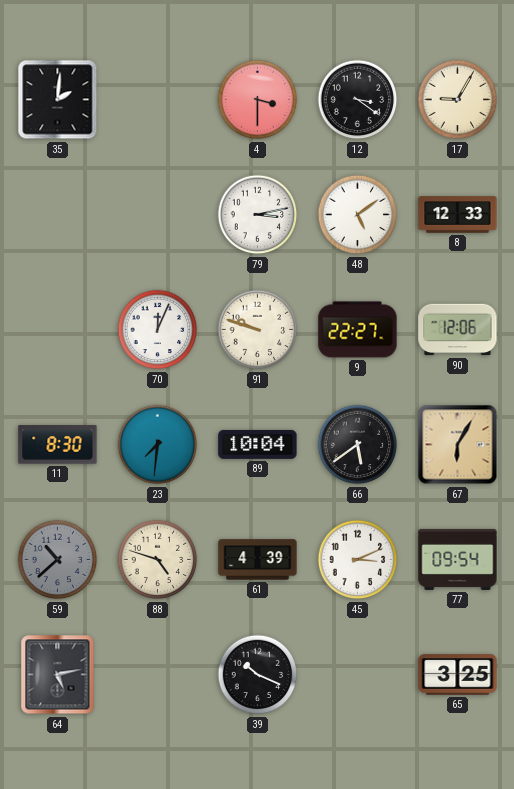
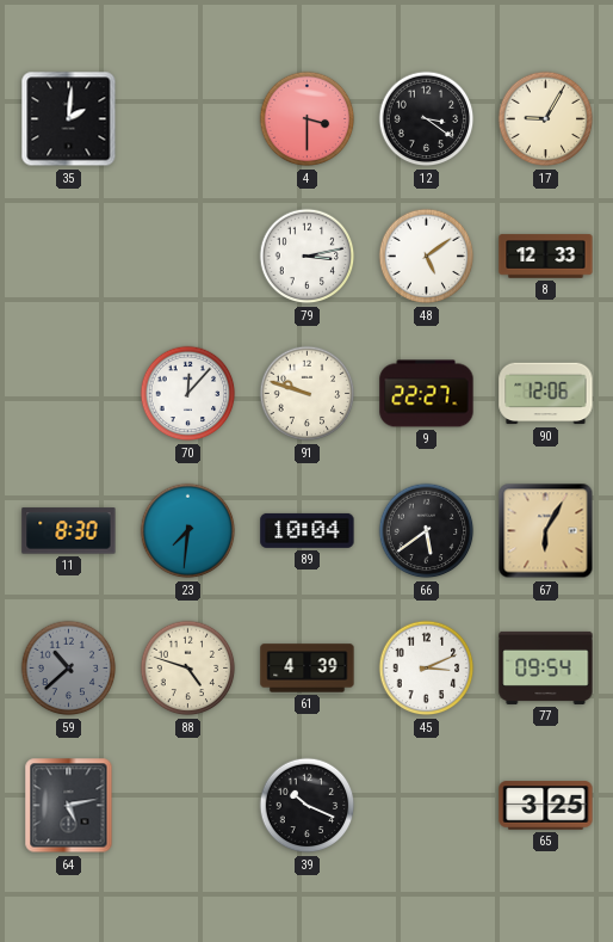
70: 12:04 -> 12:07 (188, 394)
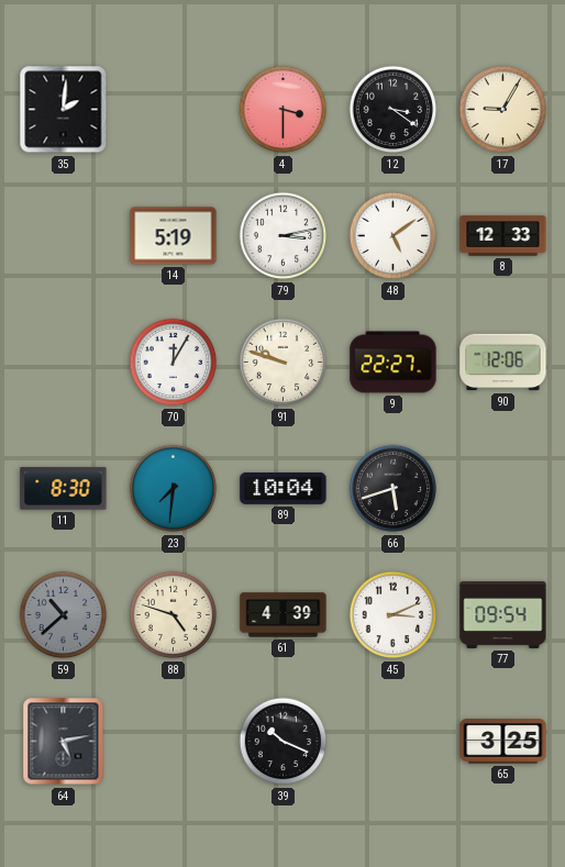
14: none -> 5:19 (174, 236)
70: 12:07 -> 12:05 (174, 363)
66: 5:39 -> 5:42 (394, 489)
67: 6:05 -> none (546, 531)
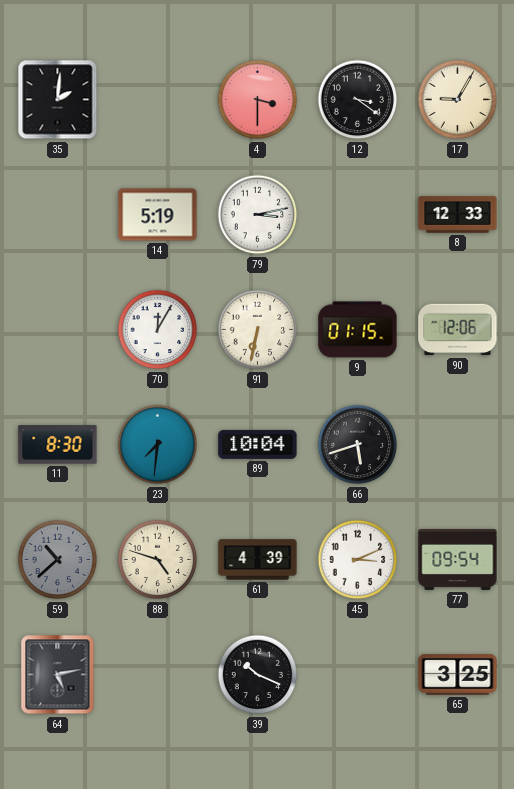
48: 5:09 -> none (394, 236)
91: 9:48 -> 6:32 (258, 330)
9: 22:27 -> 01:15 (358, 330)
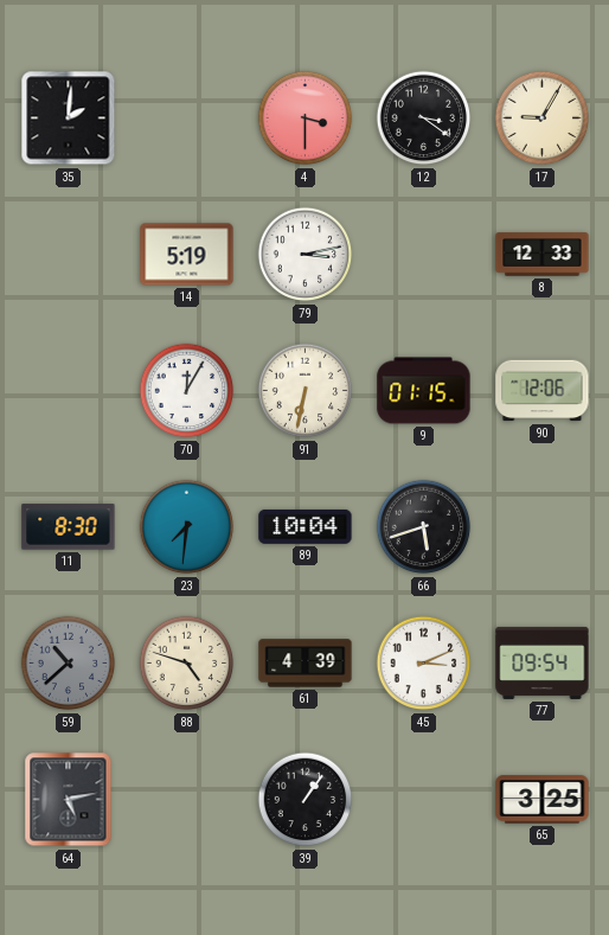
39: 10:19 -> 1:06 (306, 800)
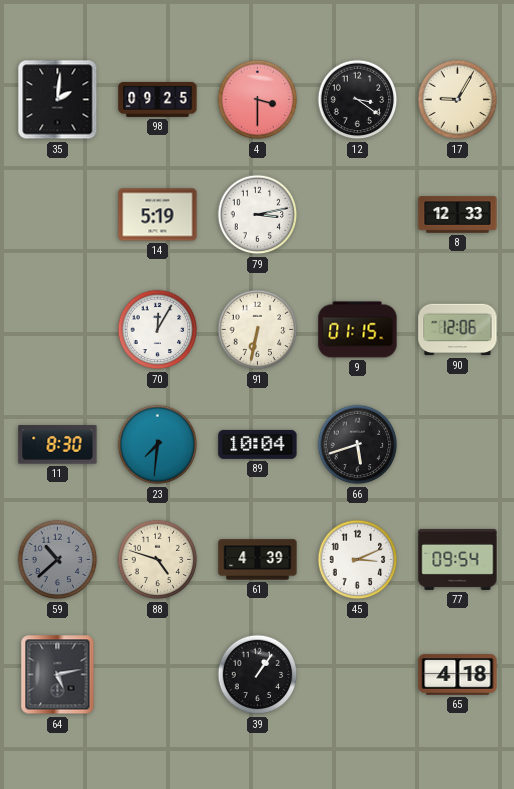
98: none -> 09:25 (158, 99)
65: 3:25 -> 4:18 (458, 675)
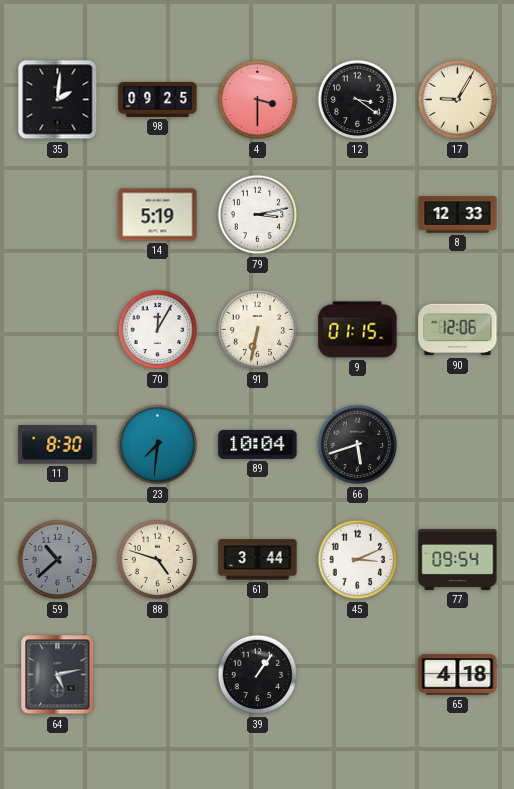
61: 4:39 -> 3:44 (258, 560)
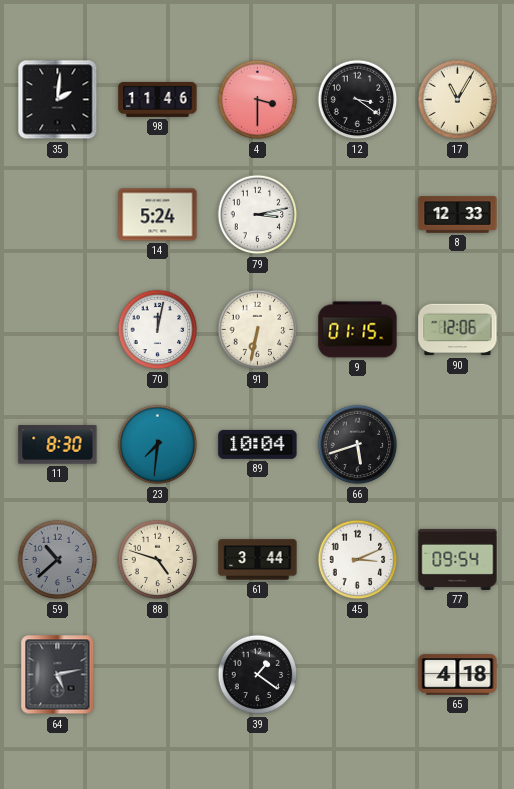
98: 09:25 -> 11:46 (158, 99)
17: 9:05 -> 11:05 (458, 100)
14: 5:19 -> 5:24 (158, 215)
70: 12:05 -> 12:02 (158, 330)
39: 1:06 -> 1:21 (258, 675)
